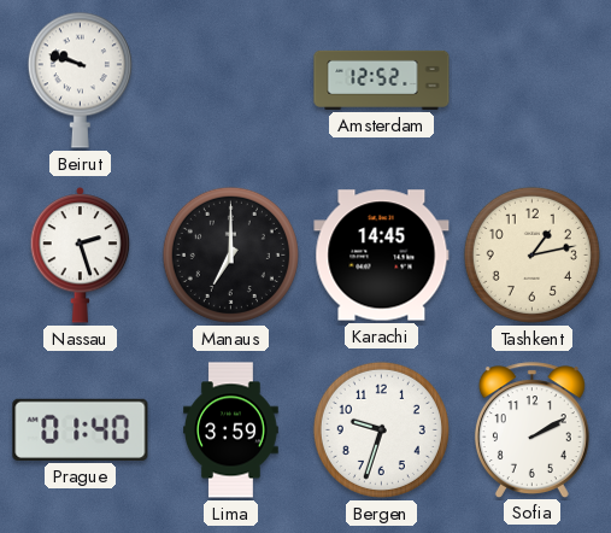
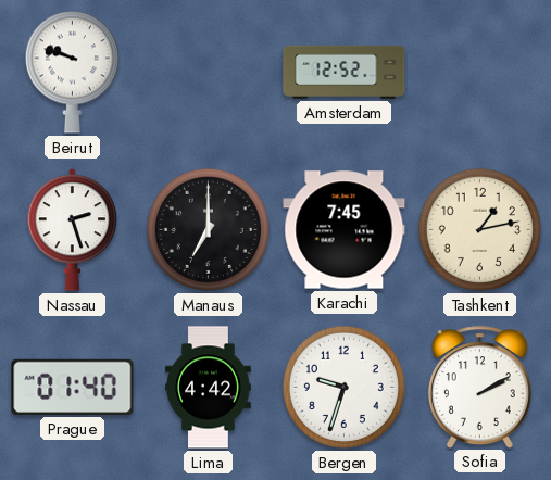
Karachi: 14:45 -> 7:45 (345, 230)
Lima: 3:59 -> 4:42 (209, 388)
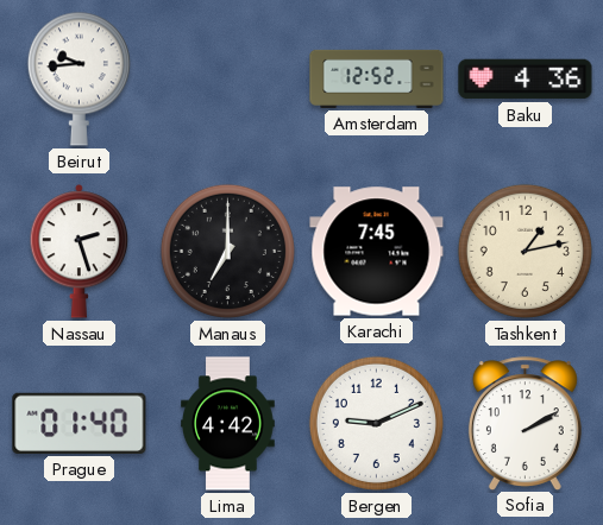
Beirut: 9:48 -> 9:44 (78, 78)
Baku: none -> 4:36 (526, 80)
Bergen: 9:33 -> 9:11 (376, 423)
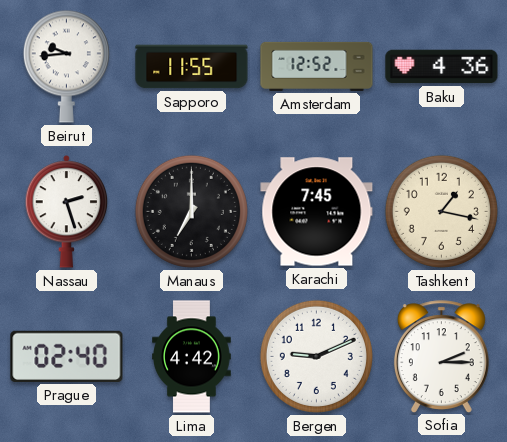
Sapporo: none -> 11:55 (192, 67)
Tashkent: 1:13 -> 1:17 (441, 211)
Prague: 01:40 -> 02:40 (67, 356)
Sofia: 2:10 -> 2:15 (441, 356)
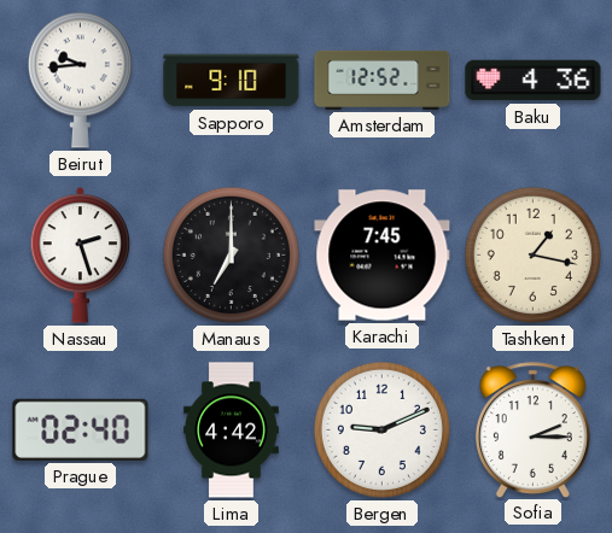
Sapporo: 11:55 -> 9:10 (232, 81)
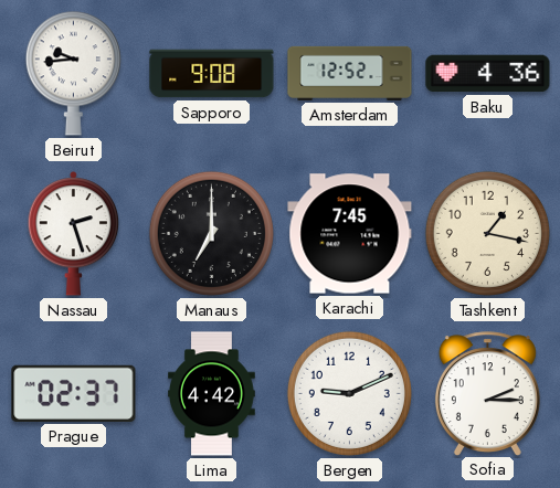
Sapporo: 9:10 -> 9:08 (212, 74)
Prague: 02:40 -> 02:37 (74, 393)
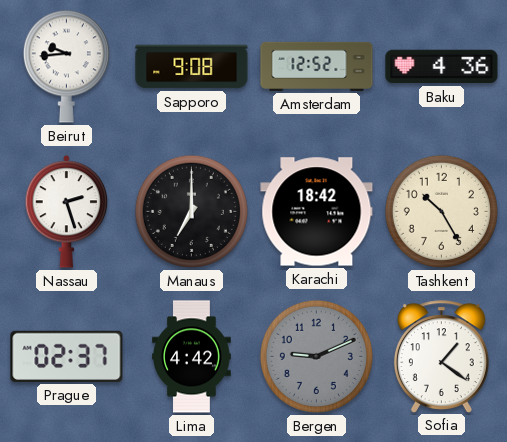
Karachi: 7:45 -> 18:42 (317, 212)
Tashkent: 1:17 -> 10:25 (441, 211)
Bergen dial: white -> grey (316, 356)
Sofia: 2:15 -> 1:21 (441, 356)
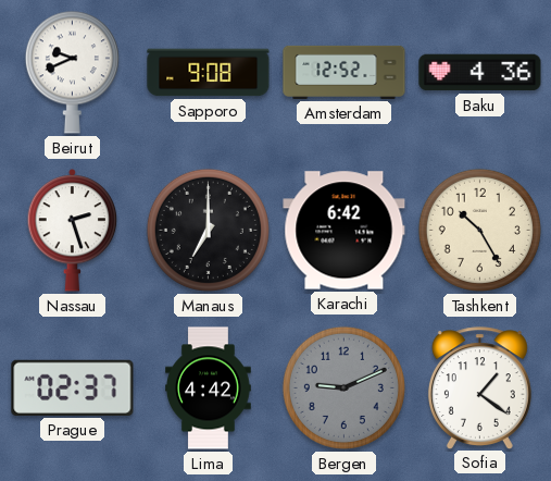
Beirut: 9:44 -> 9:41 (72, 72)
Karachi: 18:42 -> 6:42 (345, 231)
